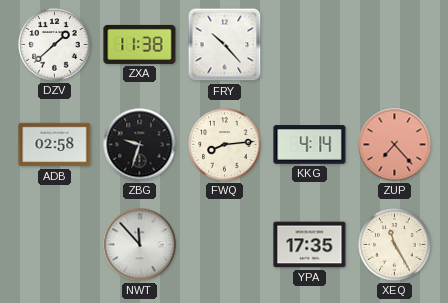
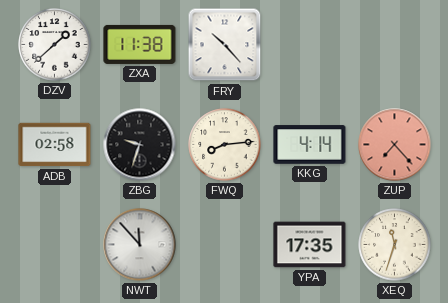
XEQ: 11:25 -> 11:33 (395, 245)
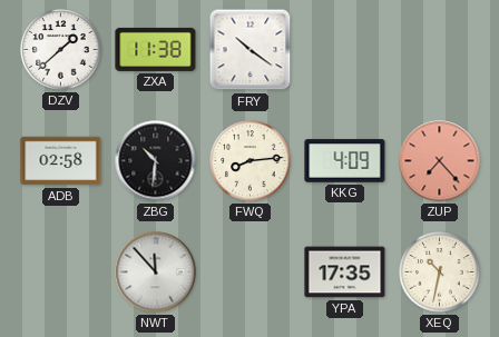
FRY: 10:23 -> 10:21 (251, 50)
ZBG: 9:33 -> 10:31 (156, 161)
KKG: 4:14 -> 4:09 (345, 161)
XEQ: 11:33 -> 10:32 (440, 272)
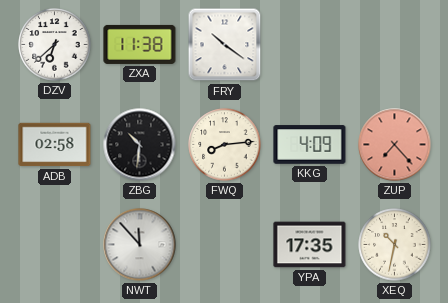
DZV: 1:38 -> 6:38 (55, 45)
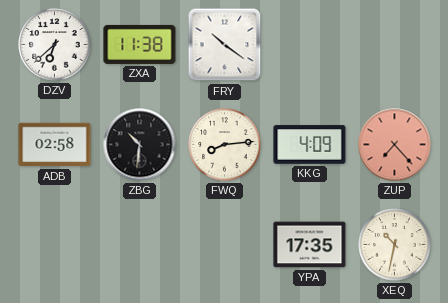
NWT: 11:53 -> none (140, 245)
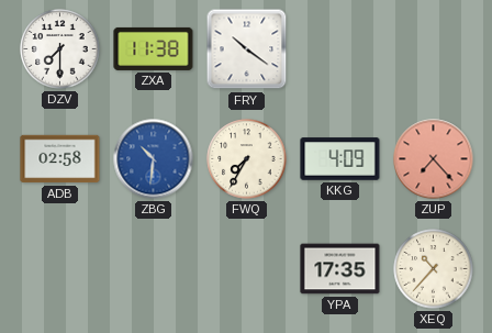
DZV: 6:38 -> 7:30 (60, 49)
ZBG dial: black -> blue (154, 159)
FWQ: 8:14 -> 7:35 (247, 159)
XEQ: 10:32 -> 10:37 (434, 269)
